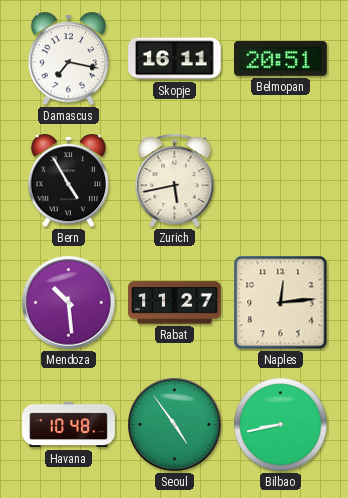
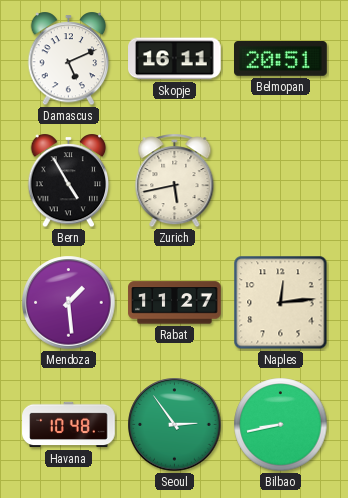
Damascus: 7:17 -> 5:11 (69, 59)
Mendoza: 10:29 -> 1:29 (69, 303)
Seoul: 4:54 -> 2:54 (175, 425)
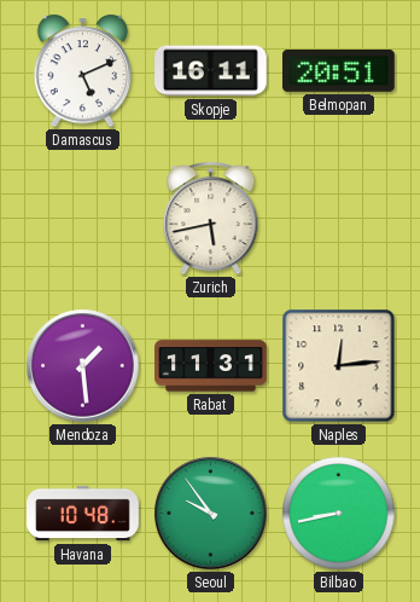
Bern: 4:55 -> none (69, 181)
Rabat: 11:27 -> 11:31 (211, 366)
Seoul: 2:54 -> 9:54 (211, 514)
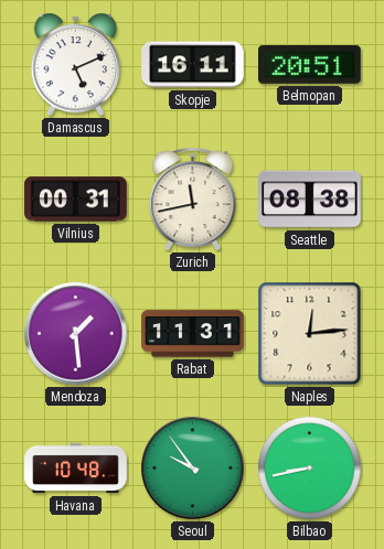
Vilnius: none -> 00:31 (76, 200)
Zurich: 5:43 -> 11:43 (193, 200)
Seattle: none -> 08:38 (310, 200)
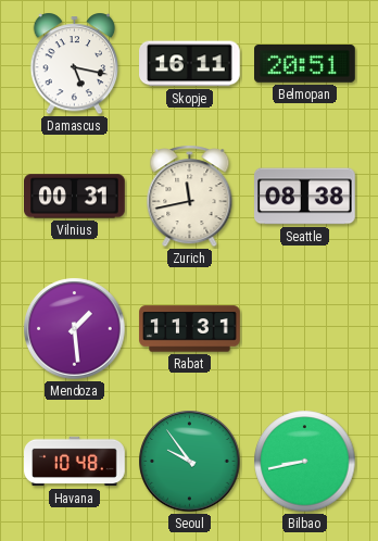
Damascus: 5:11 -> 5:17 (75, 64)
Naples: 12:14 -> none (310, 334)
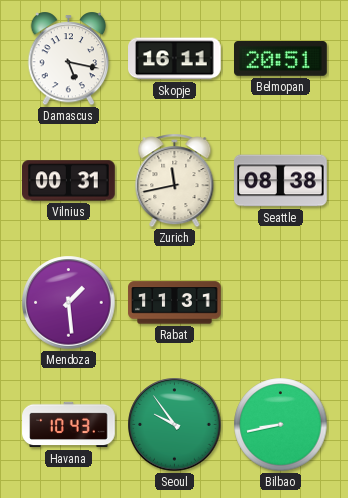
Havana: 10:48 -> 10:43 (69, 425)
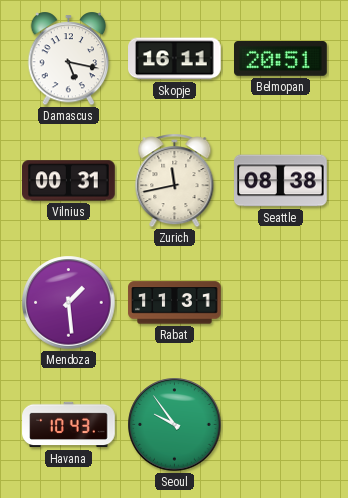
Bilbao: 8:43 -> none (281, 425)
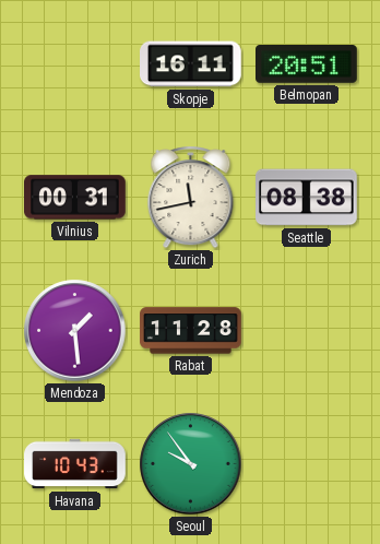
Damascus: 5:17 -> none (69, 59)
Rabat: 11:31 -> 11:28 (191, 331)
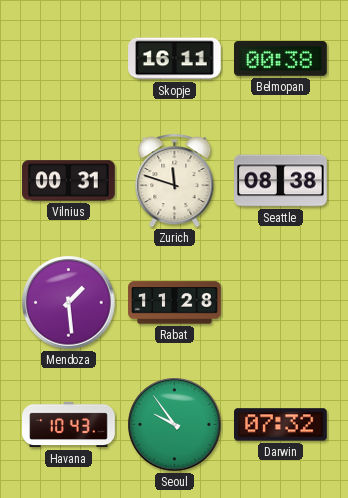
Belmopan: 20:51 -> 00:38 (281, 59)
Zurich: 11:43 -> 11:48 (175, 181)
Darwin: none -> 07:32 (281, 425)
